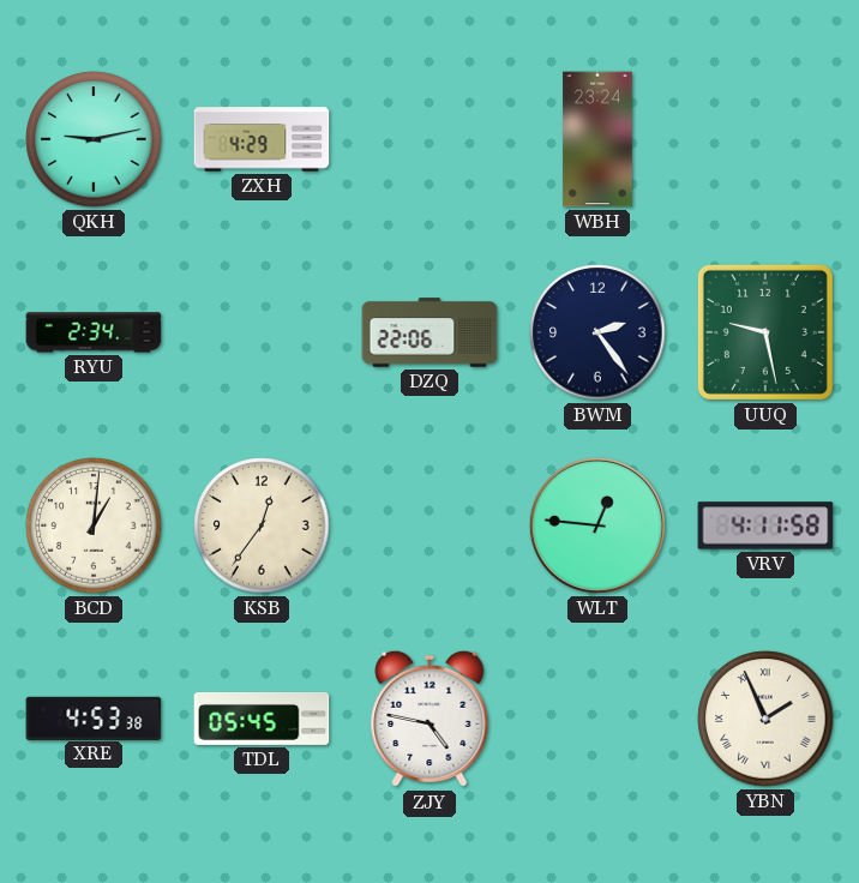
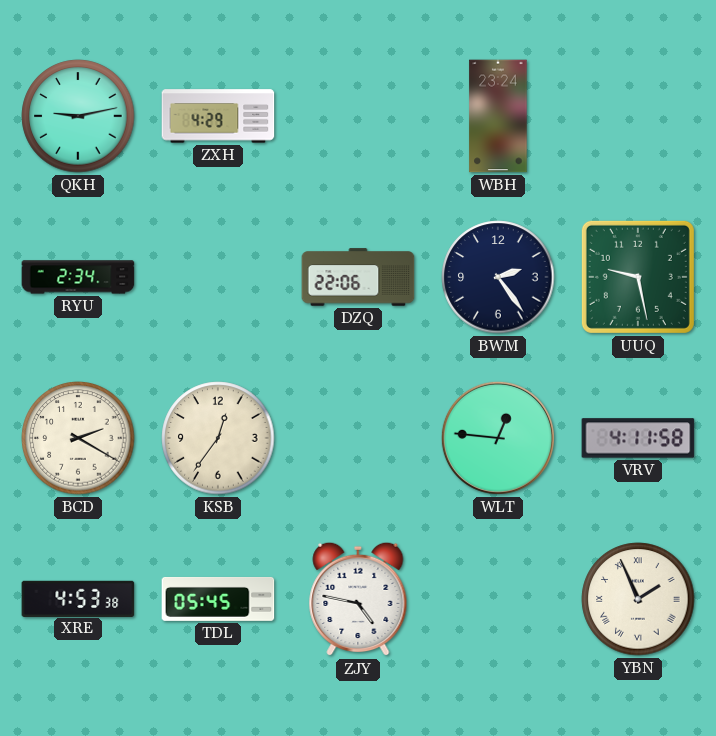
BCD: 1:01 -> 2:20 (78, 438)
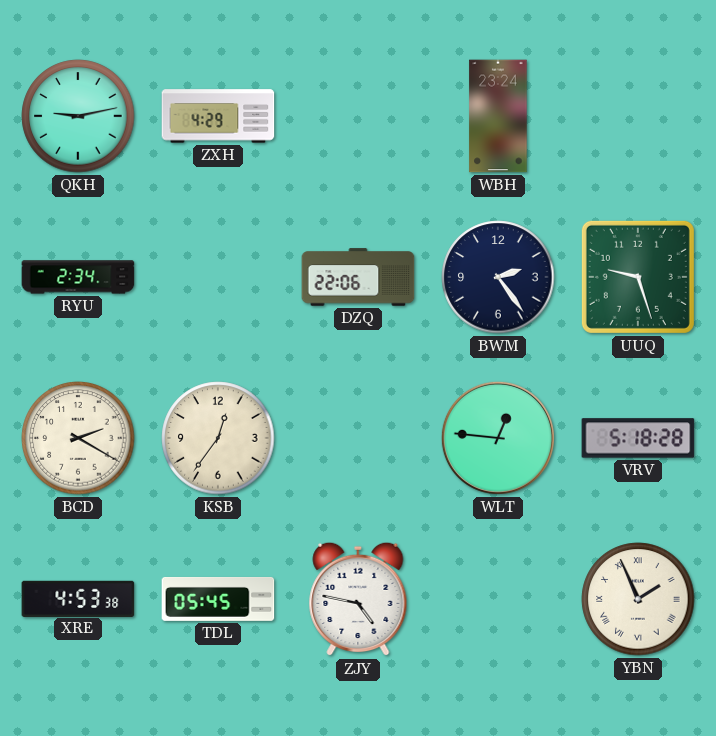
UUQ: 9:28 -> 9:27 (638, 277)
VRV: 4:11 -> 5:18 (638, 438)
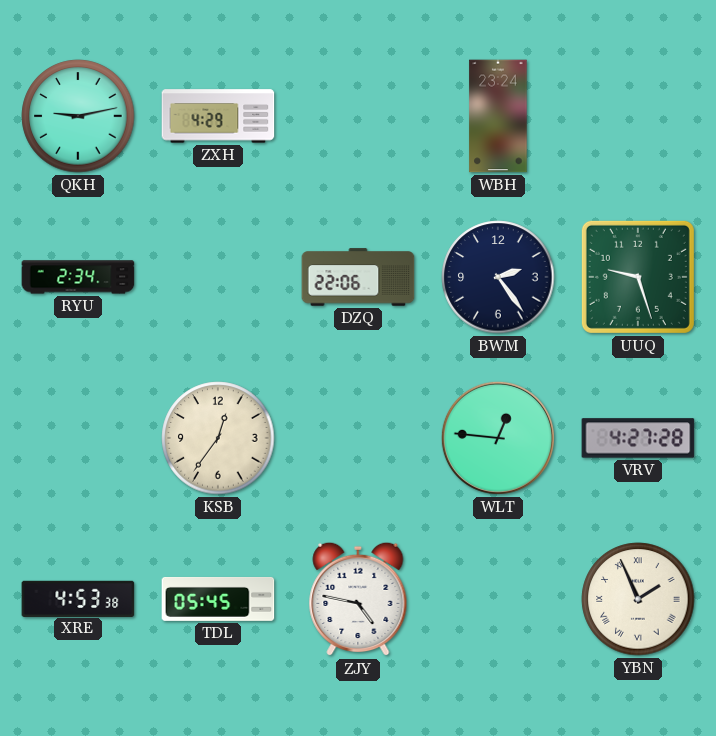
BCD: 2:20 -> none (78, 438)
VRV: 5:18 -> 4:27 (638, 438)
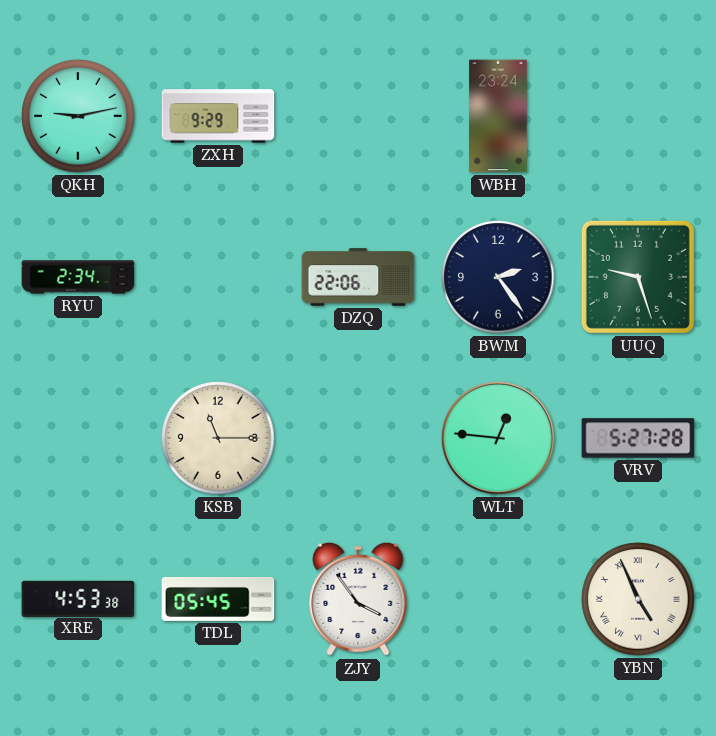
ZXH: 4:29 -> 9:29 (218, 116)
KSB: 12:36 -> 11:15 (218, 438)
VRV: 4:27 -> 5:27 (638, 438)
ZJY: 4:47 -> 3:54 (358, 599)
YBN: 1:56 -> 4:56 (638, 599)
